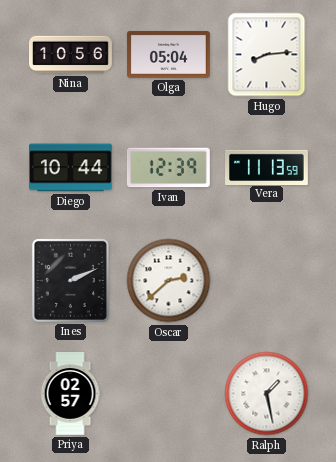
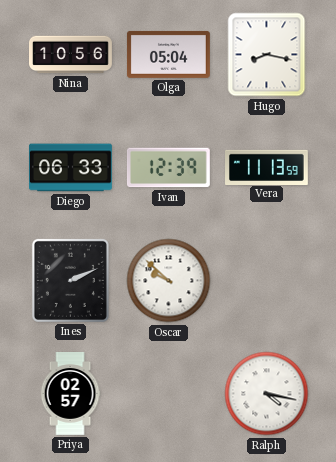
Hugo: 8:14 -> 8:17 (267, 55)
Diego: 10:44 -> 06:33 (71, 168)
Oscar: 2:38 -> 9:52 (169, 281)
Ralph: 1:28 -> 4:17 (267, 394)
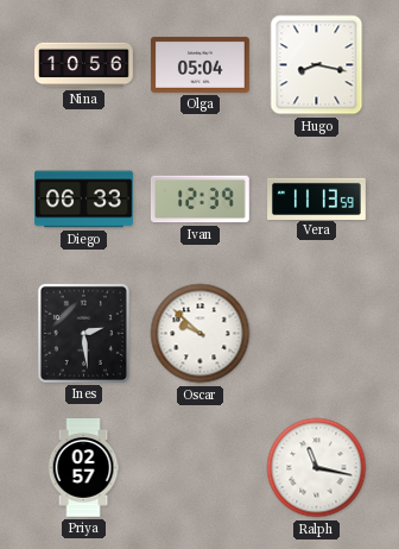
Ines: 2:11 -> 2:29 (83, 333)
Ralph: 4:17 -> 11:17 (317, 468)
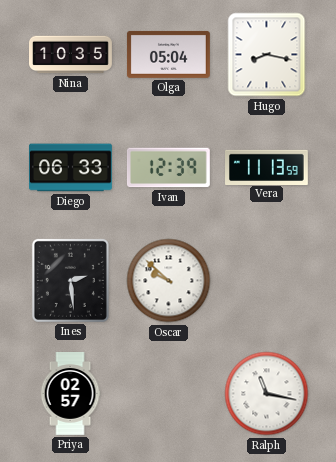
Nina: 10:56 -> 10:35 (71, 55)
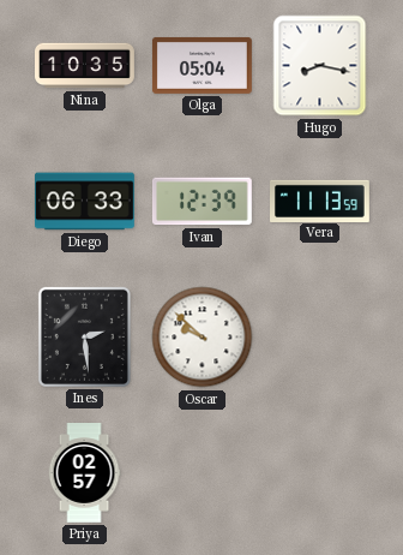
Ralph: 11:17 -> none (267, 394)
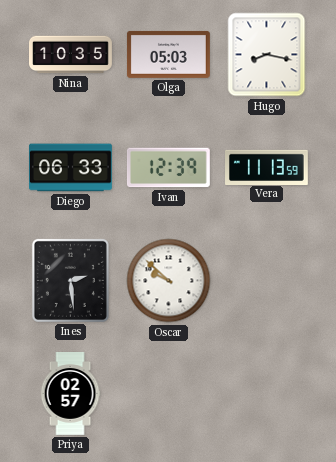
Olga: 05:04 -> 05:03 (168, 54)
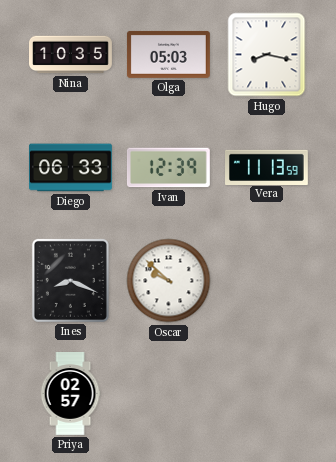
Ines: 2:29 -> 8:19 (70, 280)
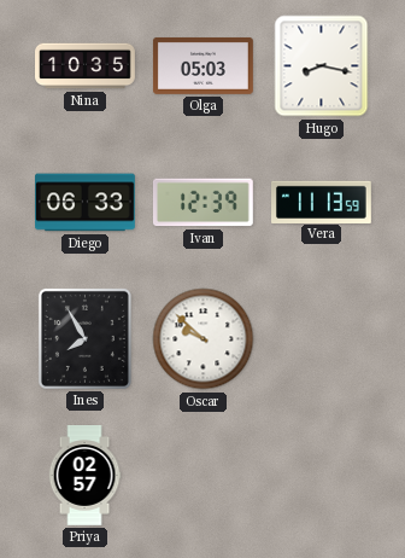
Ines: 8:19 -> 7:55 (84, 338)
